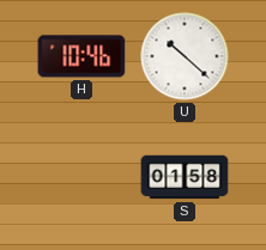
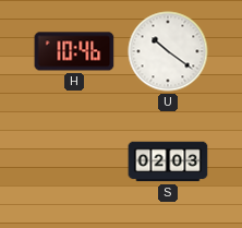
U: 10:22 -> 10:21 (168, 51)
S: 01:58 -> 02:03 (168, 161)
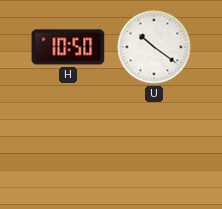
H: 10:46 -> 10:50 (68, 47)
S: 02:03 -> none (168, 161)
